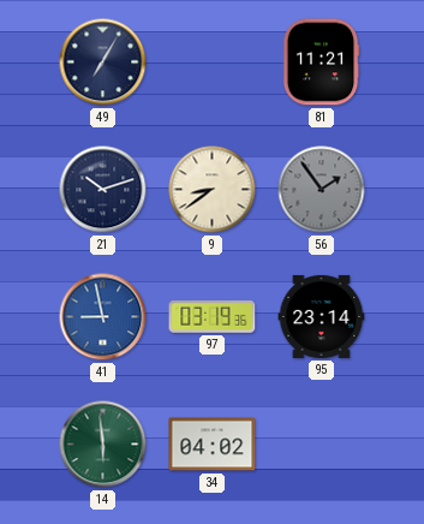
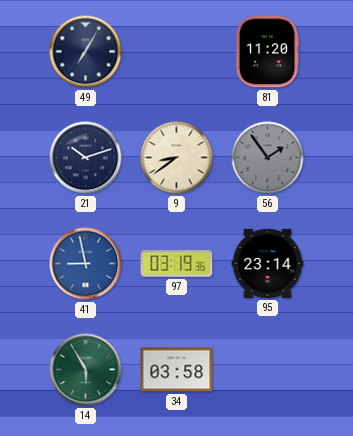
81: 11:21 -> 11:20 (267, 52)
14: 5:59 -> 5:55 (86, 370)
34: 04:02 -> 03:58 (177, 370)
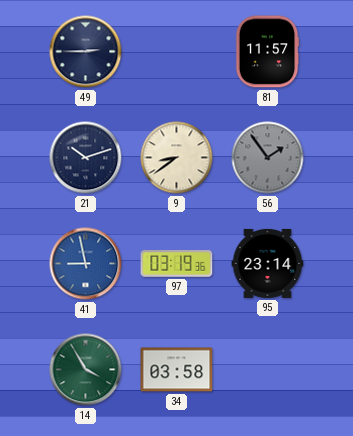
49: 7:05 -> 2:45 (86, 52)
81: 11:20 -> 11:57 (267, 52)
14: 5:55 -> 3:55 (86, 370)
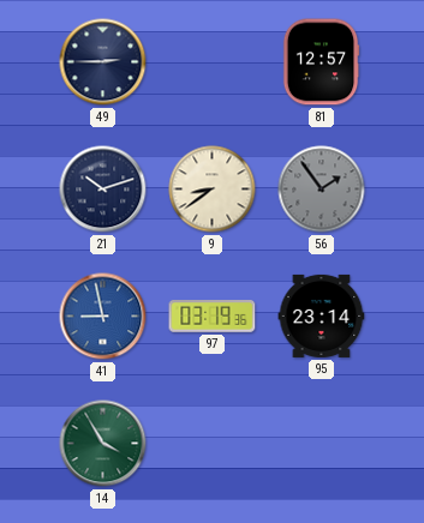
81: 11:57 -> 12:57 (321, 62)
34: 03:58 -> none (177, 370)
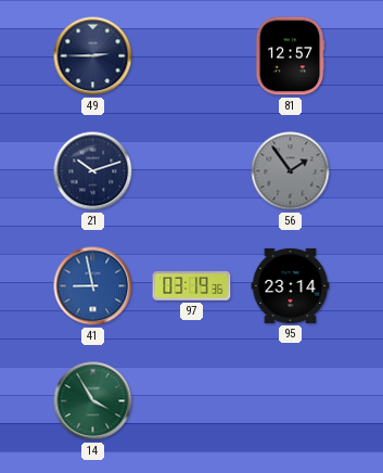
9: 8:39 -> none (213, 190)
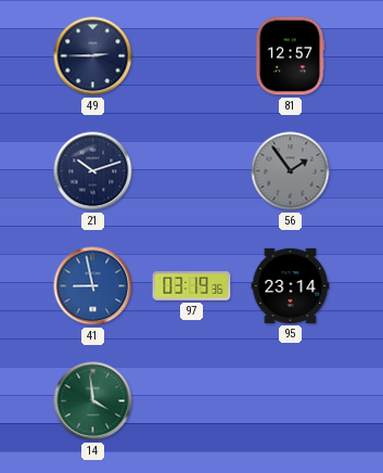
14: 3:55 -> 3:59 (93, 401)
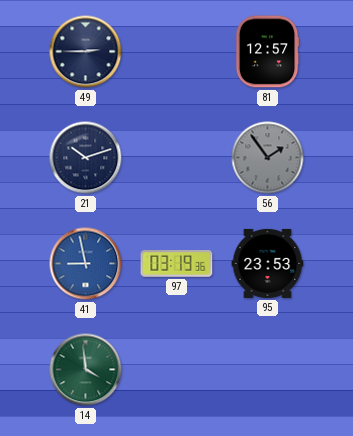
95: 23:14 -> 23:53 (268, 263)
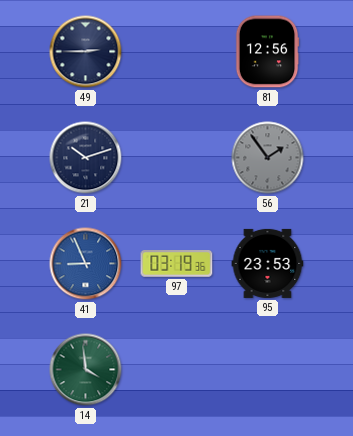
81: 12:57 -> 12:56 (267, 52)
41: 8:58 -> 8:56 (86, 264)
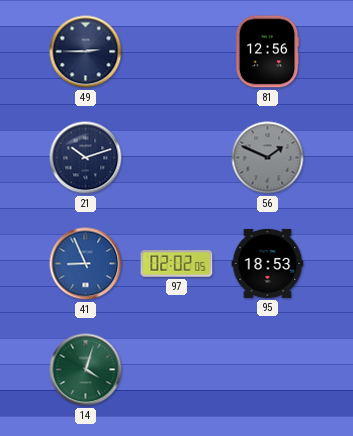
56: 1:54 -> 1:49 (268, 158)
97: 03:19 -> 02:02 (177, 264)
95: 23:53 -> 18:53 (268, 263)
14: 3:59 -> 4:03 (86, 370)
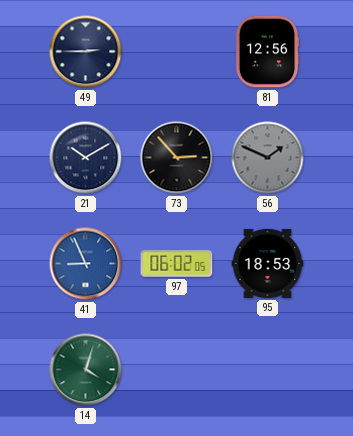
21: 10:12 -> 10:10 (86, 158)
73: none -> 2:53 (177, 158)
97: 02:02 -> 06:02 (177, 264)
